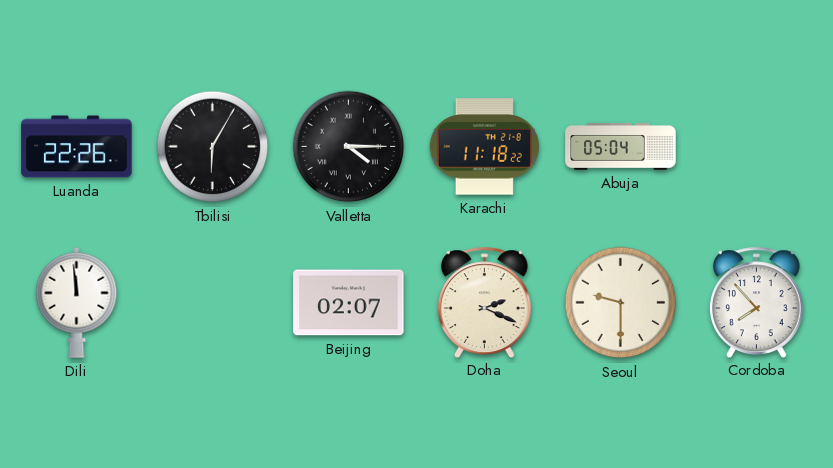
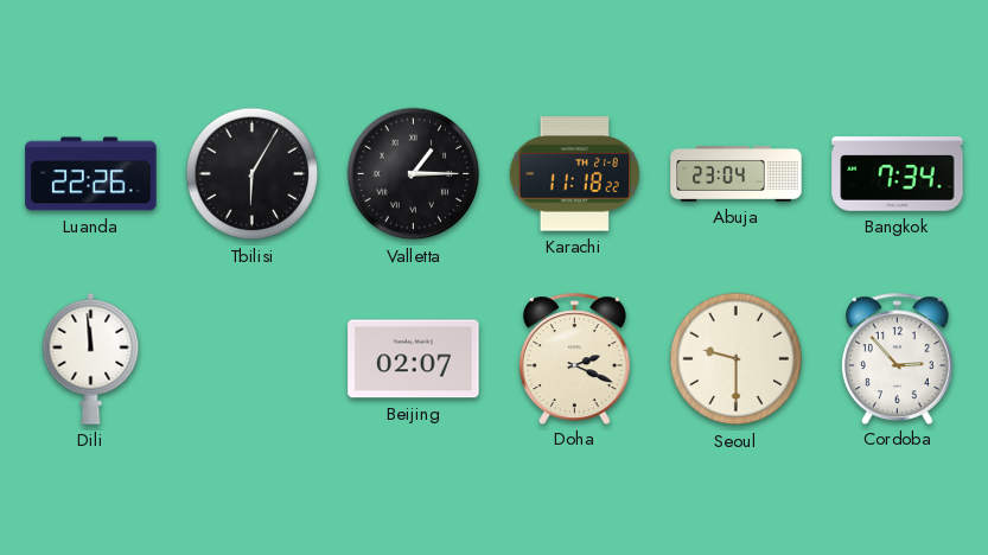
Valletta: 4:15 -> 1:15 (414, 174)
Abuja: 05:04 -> 23:04 (737, 174)
Bangkok: none -> 7:34 (898, 174)
Cordoba: 7:53 -> 2:53 (897, 358)
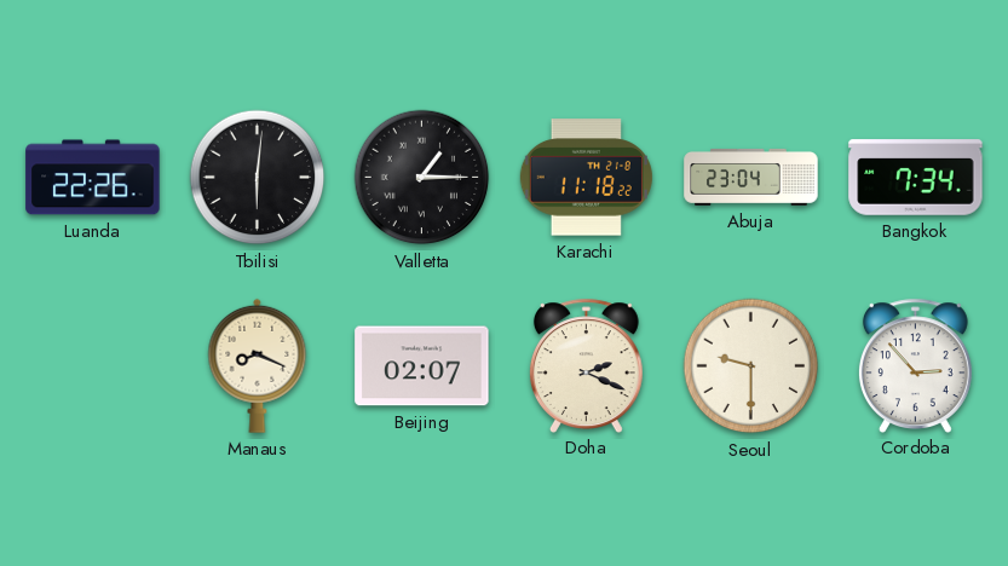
Tbilisi: 6:05 -> 6:01 (258, 178)
Dili: 11:59 -> none (91, 358)
Manaus: none -> 8:19 (258, 365)
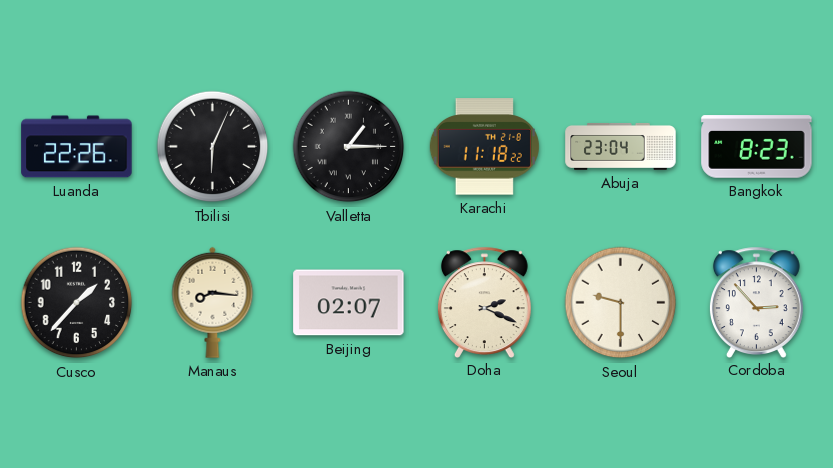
Tbilisi: 6:01 -> 6:04 (213, 147)
Bangkok: 7:34 -> 8:23 (757, 147)
Cusco: none -> 1:37 (77, 303)
Manaus: 8:19 -> 8:16 (213, 302)
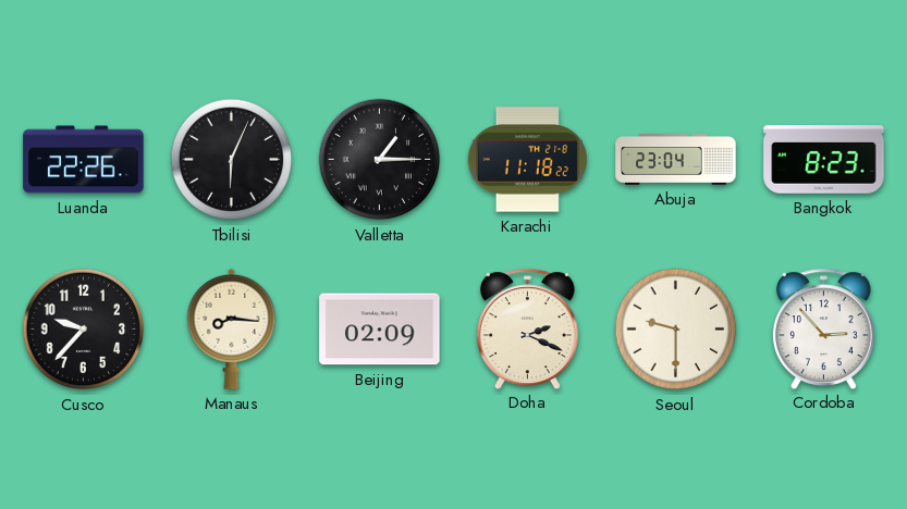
Cusco: 1:37 -> 9:37 (84, 330)
Beijing: 02:07 -> 02:09 (380, 330)
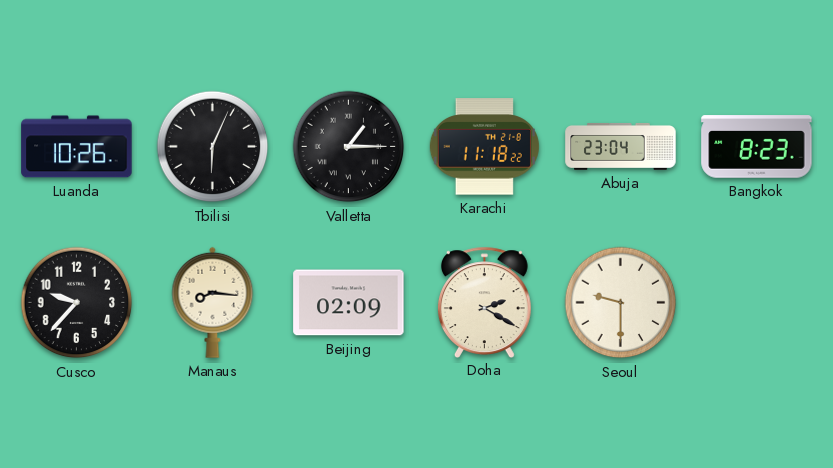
Luanda: 22:26 -> 10:26 (77, 147)
Doha: 2:19 -> 2:20 (484, 302)
Cordoba: 2:53 -> none (823, 328)
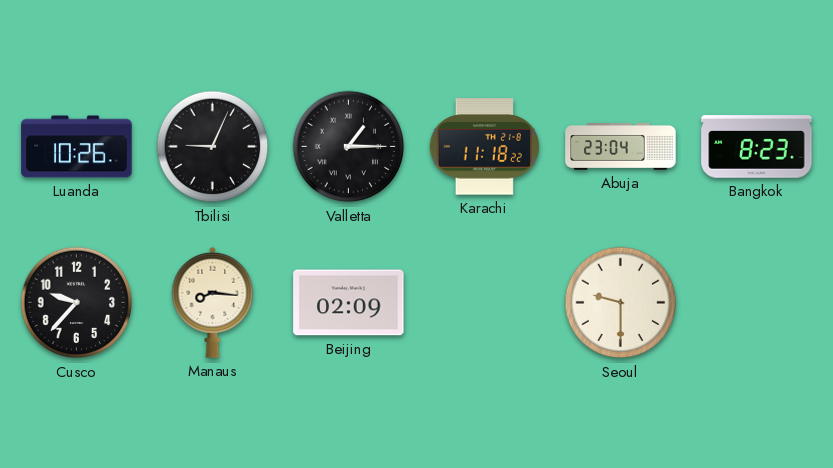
Tbilisi: 6:04 -> 9:04 (213, 147)
Doha: 2:20 -> none (484, 302)
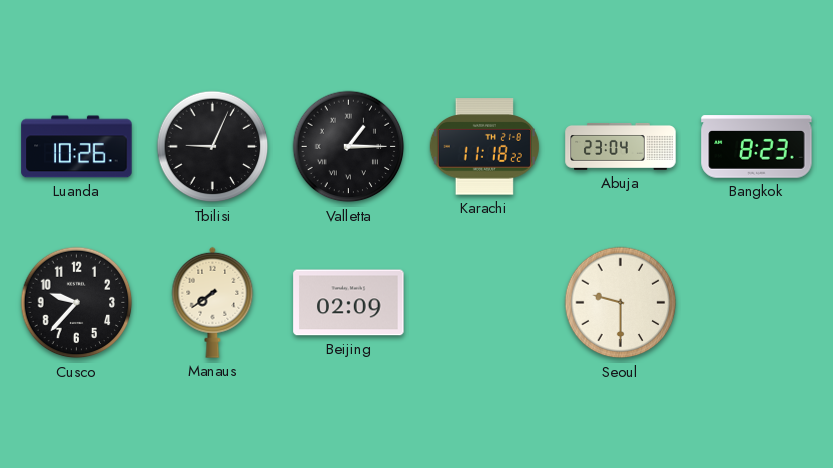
Manaus: 8:16 -> 7:39 (213, 302)
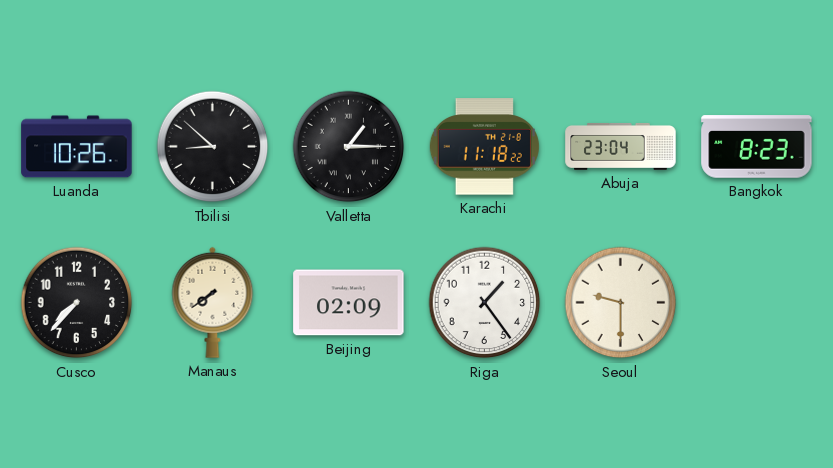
Tbilisi: 9:04 -> 8:52 (213, 147)
Cusco: 9:37 -> 7:37 (77, 303)
Riga: none -> 1:24 (485, 303)
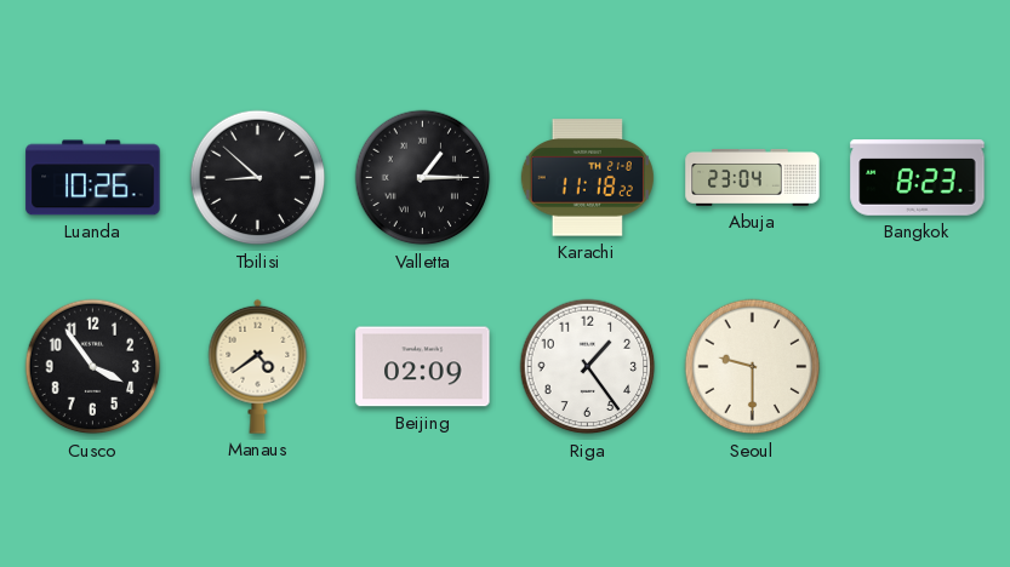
Cusco: 7:37 -> 3:54 (93, 367)
Manaus: 7:39 -> 4:39 (258, 366)
